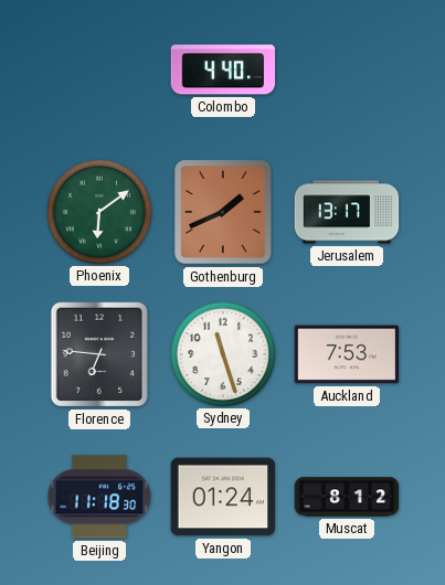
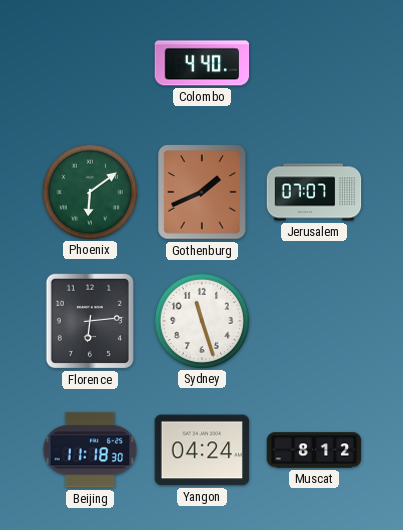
Jerusalem: 13:17 -> 07:07 (314, 192)
Florence: 6:46 -> 6:14 (90, 321)
Auckland: 7:53 -> none (347, 354)
Yangon: 01:24 -> 04:24 (202, 450)
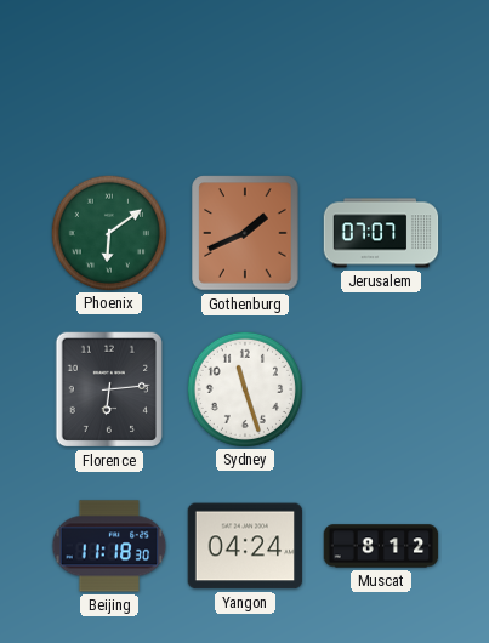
Colombo: 4:40 -> none (202, 63)
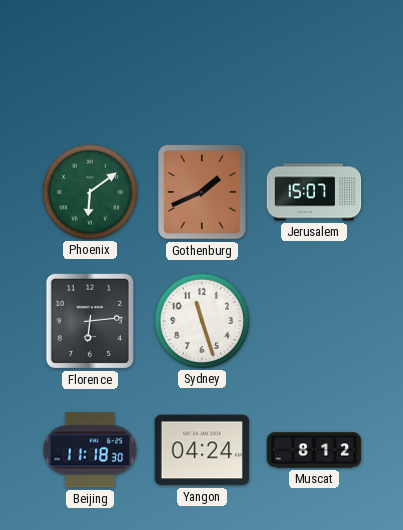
Jerusalem: 07:07 -> 15:07 (314, 192)
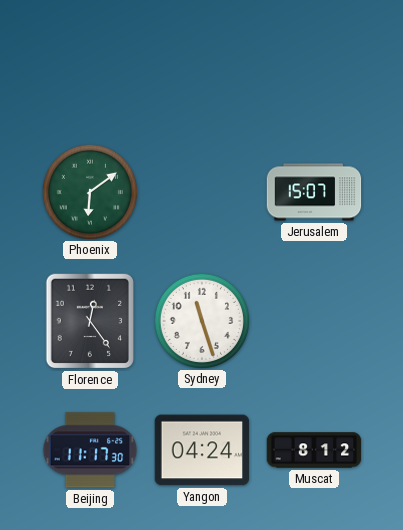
Gothenburg: 1:41 -> none (202, 192)
Florence: 6:14 -> 12:24 (90, 321)
Beijing: 11:18 -> 11:17 (90, 450)
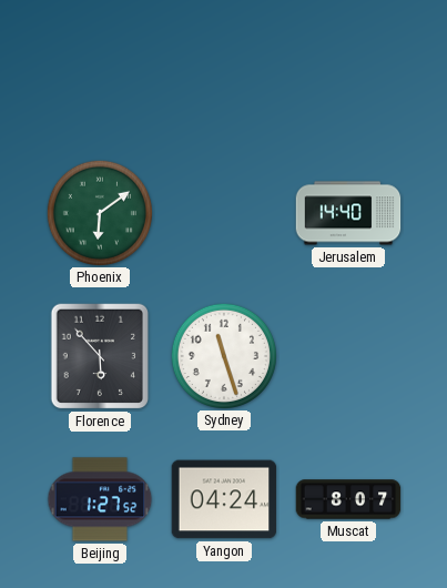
Jerusalem: 15:07 -> 14:40 (348, 213)
Florence: 12:24 -> 5:53 (100, 356)
Beijing: 11:17 -> 1:27 (100, 499)
Muscat: 8:12 -> 8:07 (348, 499)
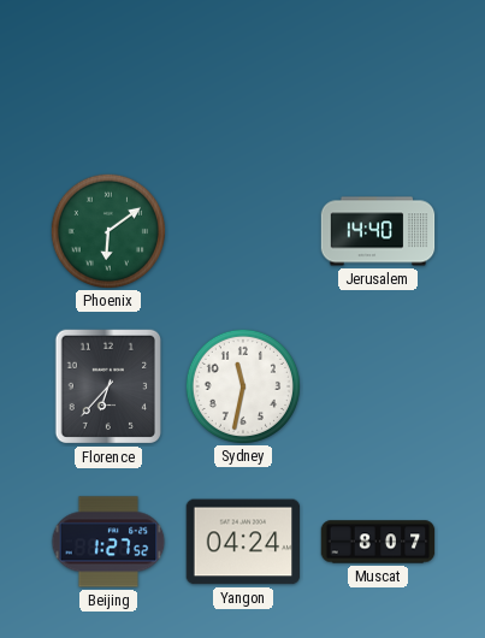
Florence: 5:53 -> 6:37 (108, 386)
Sydney: 11:27 -> 11:32 (242, 385)
